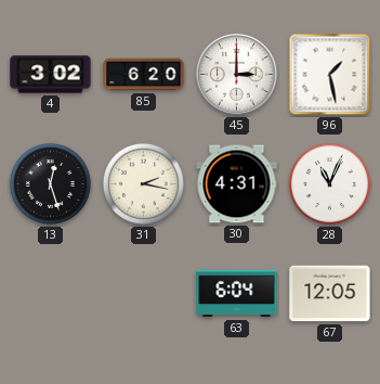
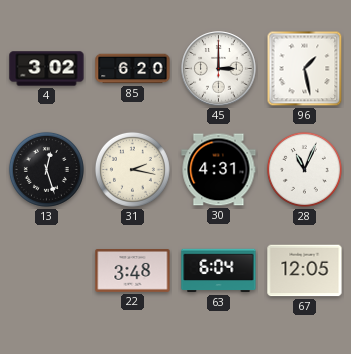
22: none -> 3:48 (133, 271)
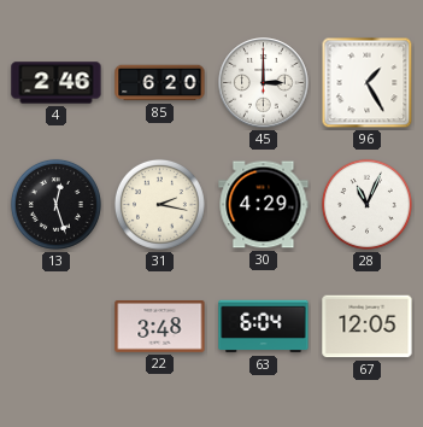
4: 3:02 -> 2:46 (57, 83)
96: 1:28 -> 1:25 (368, 83)
30: 4:31 -> 4:29 (264, 205)
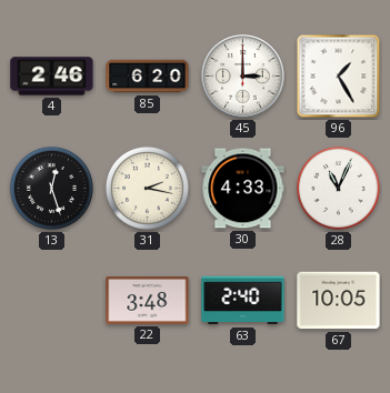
30: 4:29 -> 4:33 (243, 189)
63: 6:04 -> 2:40 (243, 301)
67: 12:05 -> 10:05 (339, 301)
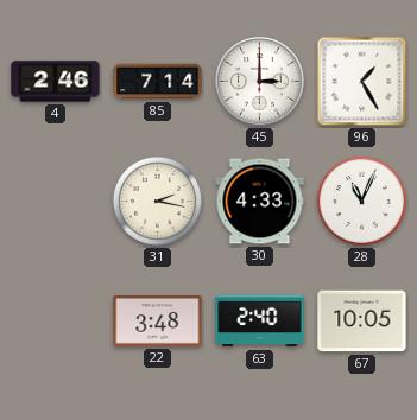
85: 6:20 -> 7:14 (158, 82)
13: 12:27 -> none (51, 188)
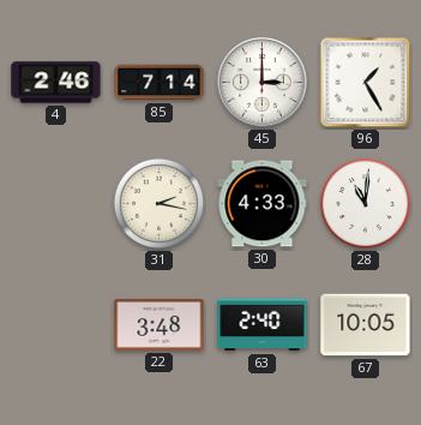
28: 11:04 -> 11:01 (365, 203)
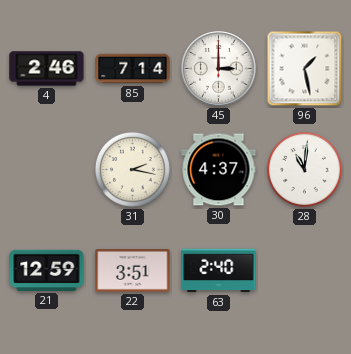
96: 1:25 -> 1:28 (305, 69)
30: 4:33 -> 4:37 (219, 170)
21: none -> 12:59 (47, 270)
22: 3:48 -> 3:51 (133, 271)
67: 10:05 -> none (366, 325)
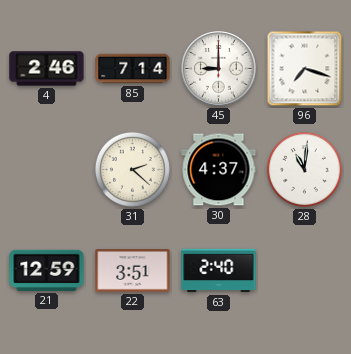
45: 3:00 -> 9:00 (219, 69)
96: 1:28 -> 7:18 (305, 69)
31: 2:17 -> 2:22 (132, 169)
